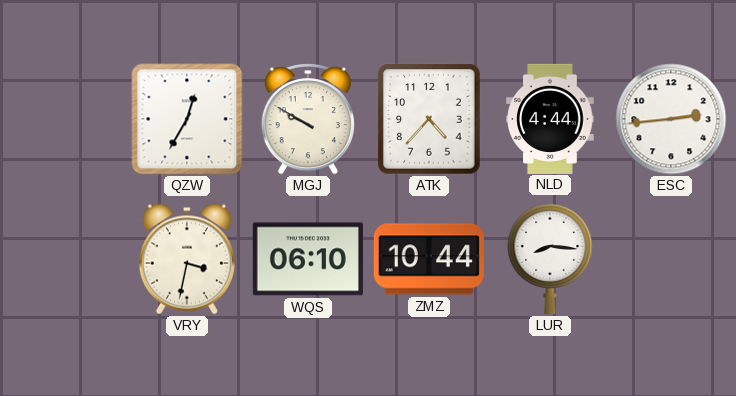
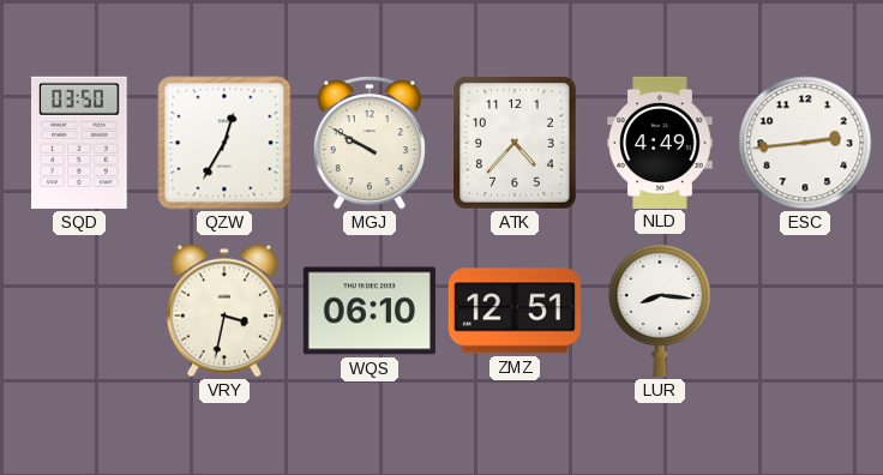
SQD: none -> 03:50 (80, 143)
NLD: 4:44 -> 4:49 (660, 142)
ZMZ: 10:44 -> 12:51 (515, 311)
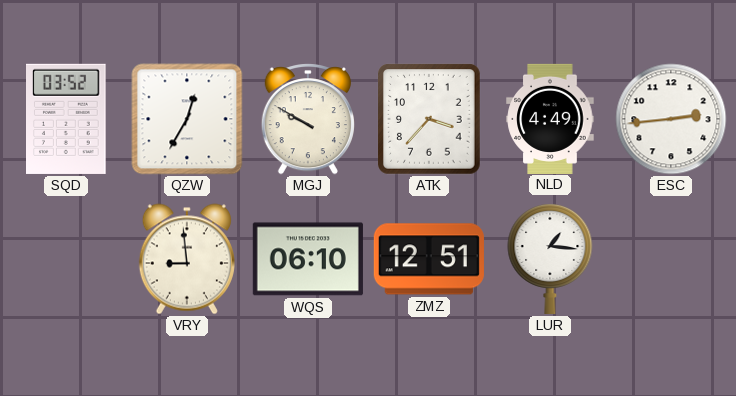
SQD: 03:50 -> 03:52 (67, 119)
ATK: 4:37 -> 3:37 (429, 119)
VRY: 3:32 -> 8:59 (187, 259)
LUR: 8:16 -> 1:16 (550, 258)
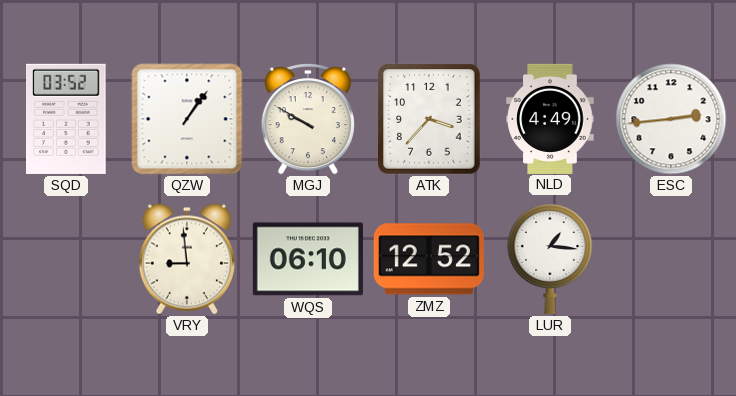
QZW: 12:35 -> 1:06 (187, 119)
ZMZ: 12:51 -> 12:52 (429, 259)
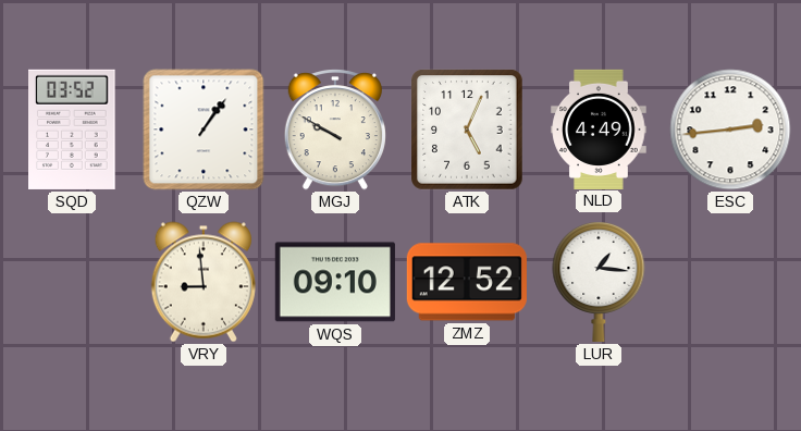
ATK: 3:37 -> 5:04 (467, 130)
WQS: 06:10 -> 09:10 (335, 282)
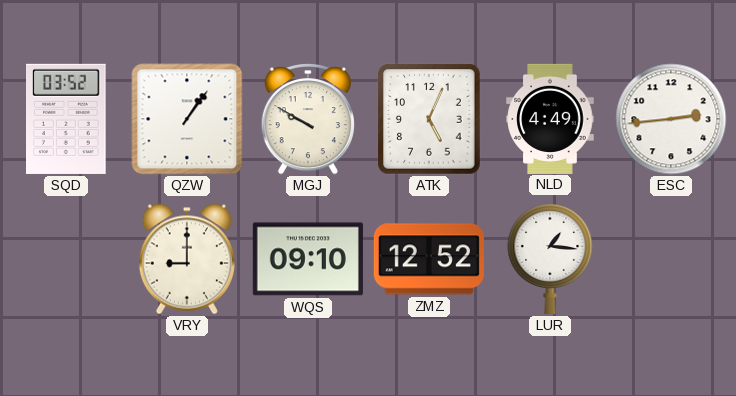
VRY: 8:59 -> 9:00 (187, 259)
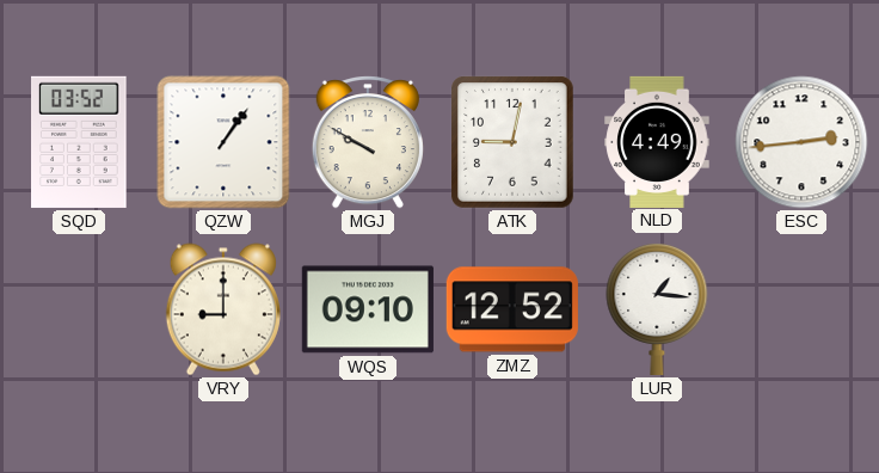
ATK: 5:04 -> 9:02 (512, 142)
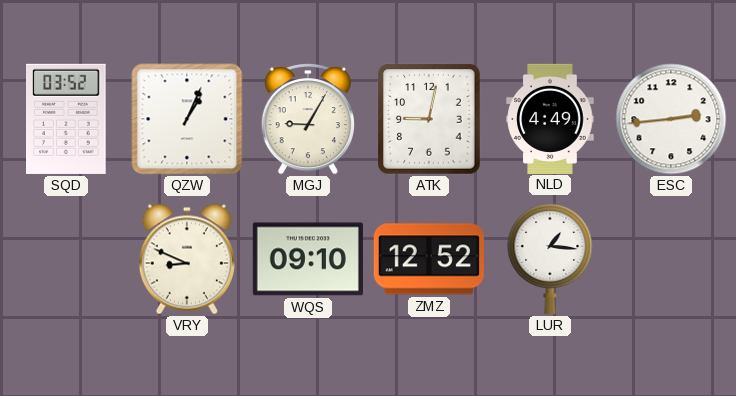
QZW: 1:06 -> 1:04 (187, 119)
MGJ: 9:50 -> 9:05 (308, 120)
VRY: 9:00 -> 8:49 (187, 259)
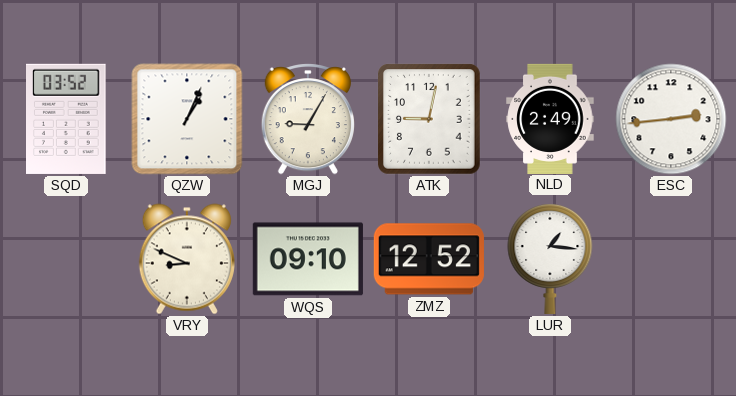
NLD: 4:49 -> 2:49 (550, 118)
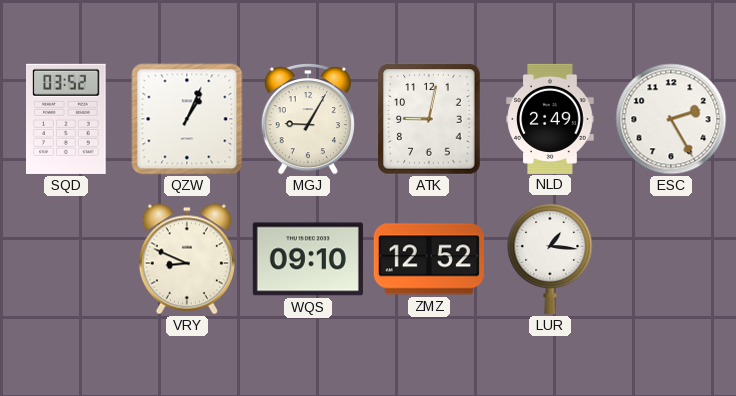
ESC: 2:44 -> 2:25 (671, 119)
